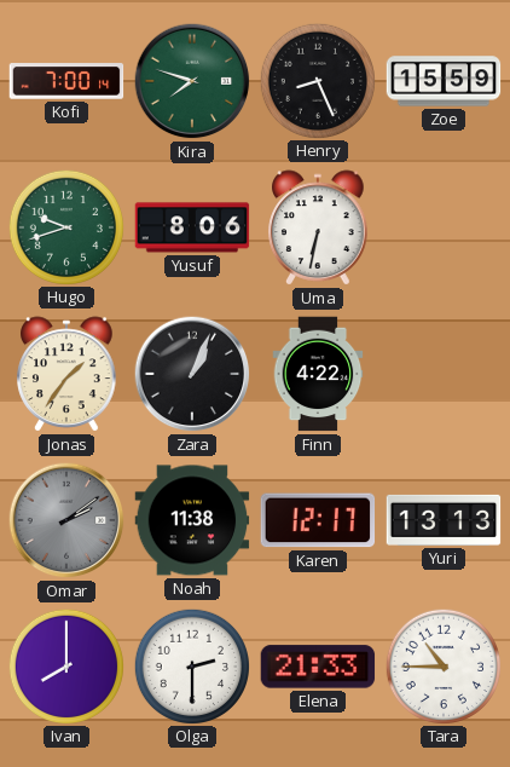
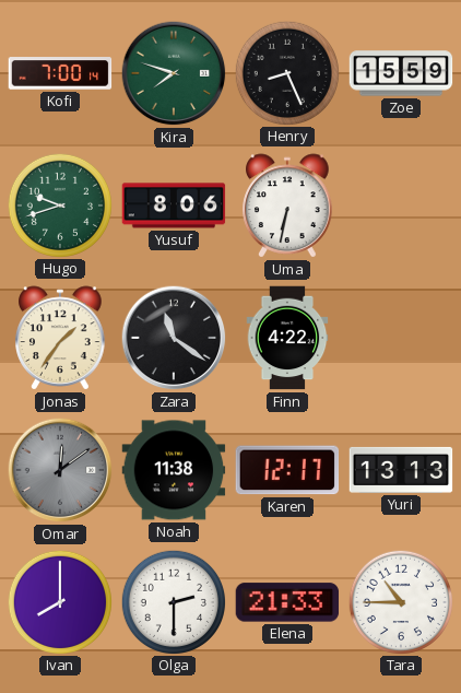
Zara: 1:04 -> 11:21 (174, 338)
Omar: 2:09 -> 12:09 (60, 470)
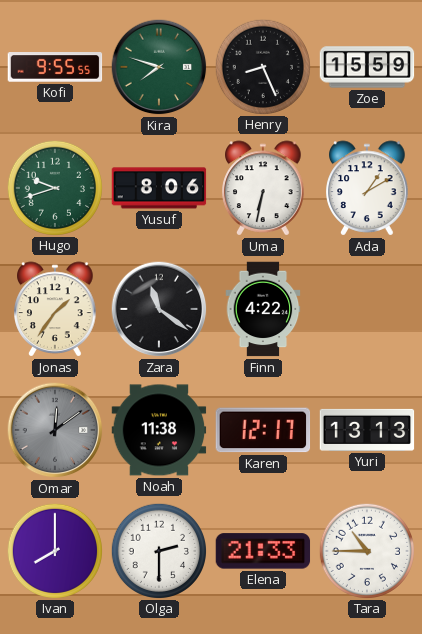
Kofi: 7:00 -> 9:55 (55, 67)
Ada: none -> 1:10 (367, 188)
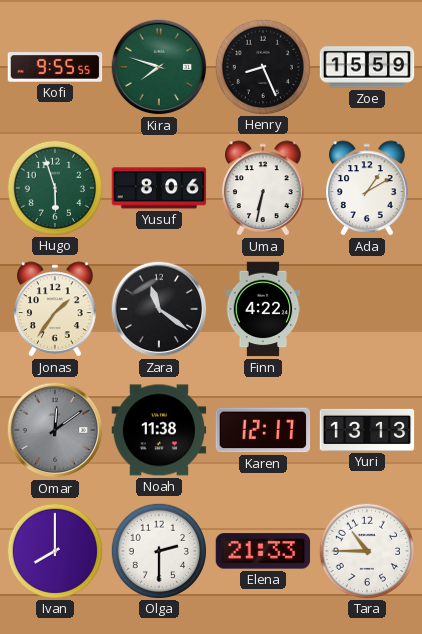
Hugo: 9:42 -> 5:57 (54, 187)
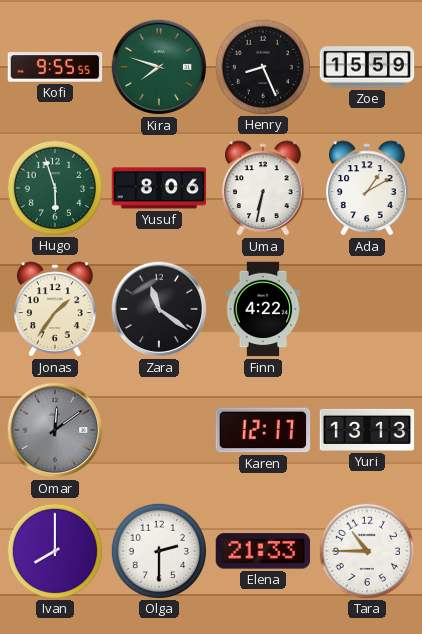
Noah: 11:38 -> none (159, 430)
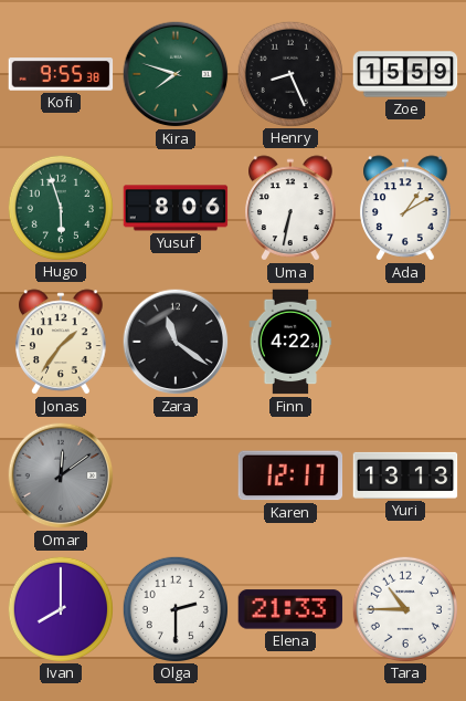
Kofi: 9:55:55 -> 9:55:38 (61, 74)
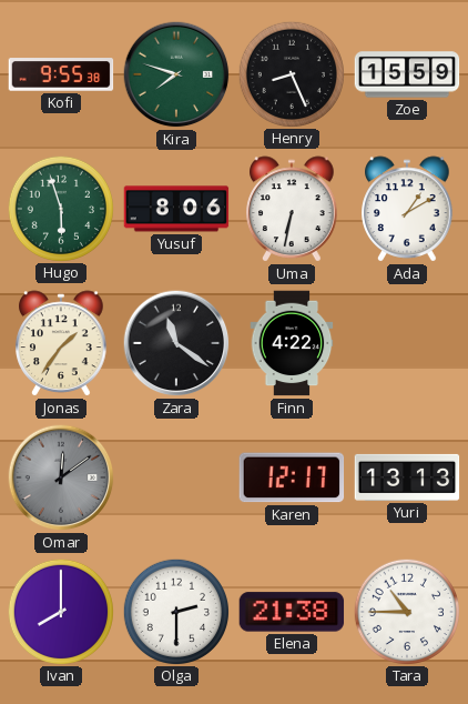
Elena: 21:33 -> 21:38 (292, 612)
